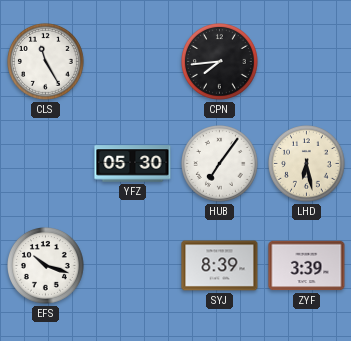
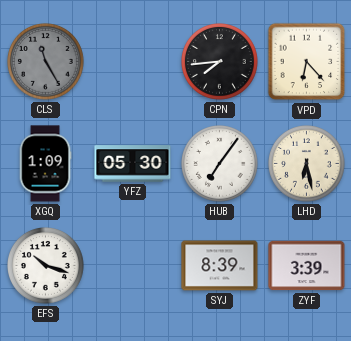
CLS dial: white -> grey (46, 62)
VPD: none -> 6:23 (307, 62)
XGQ: none -> 1:09 (45, 164)
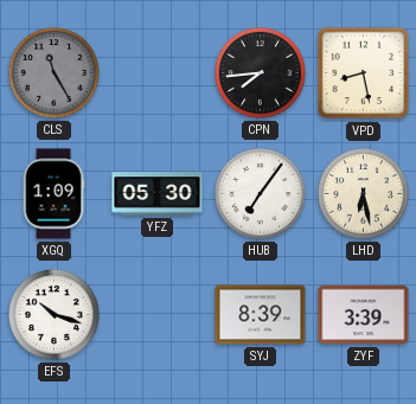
VPD: 6:23 -> 8:28 (364, 73)
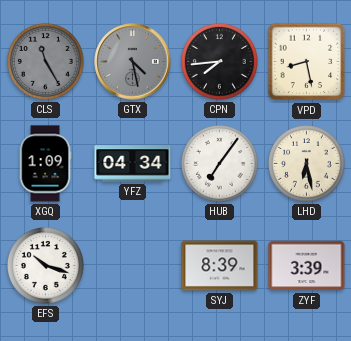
GTX: none -> 4:28 (133, 62)
YFZ: 05:30 -> 04:34 (133, 164)
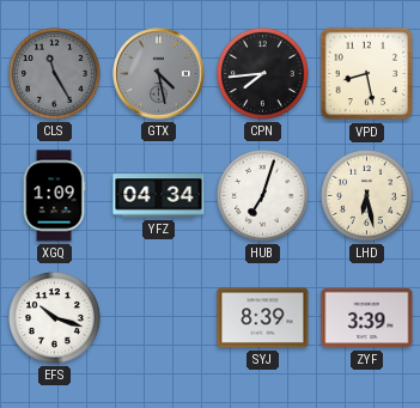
HUB: 7:06 -> 7:03 (263, 196)
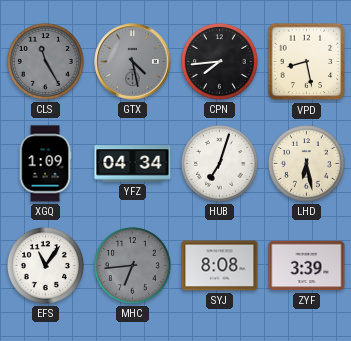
EFS: 10:18 -> 11:06 (46, 266)
MHC: none -> 6:44 (133, 266)
SYJ: 8:39 -> 8:08 (220, 266)
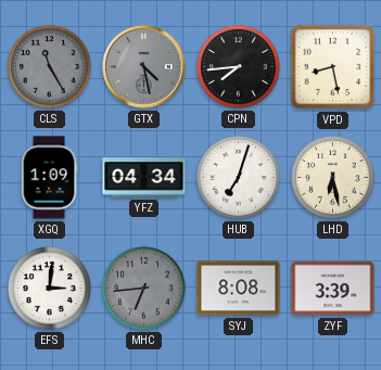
EFS: 11:06 -> 3:01 (50, 289)
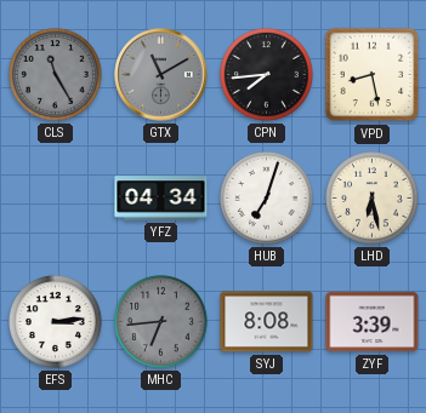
GTX: 4:28 -> 11:10 (161, 75)
XGQ: 1:09 -> none (49, 178)
EFS: 3:01 -> 3:14 (56, 322)
